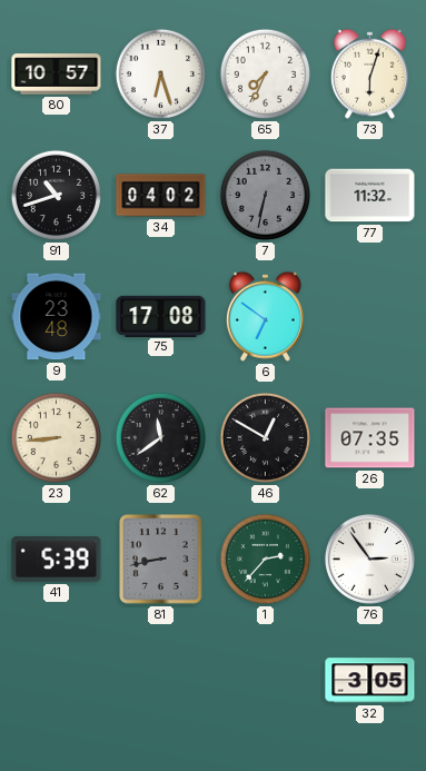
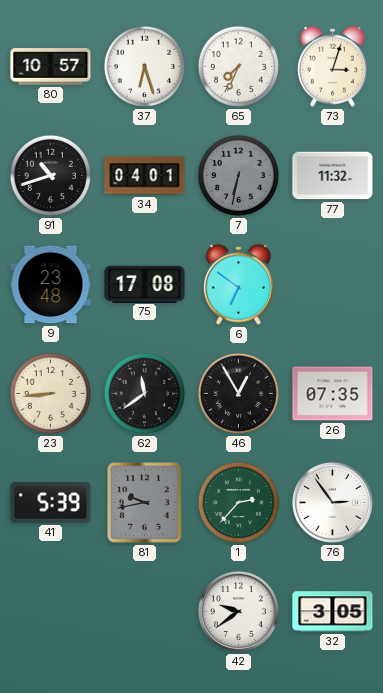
73: 6:03 -> 3:03 (332, 66)
34: 04:02 -> 04:01 (145, 176)
46: 12:50 -> 12:55 (238, 393)
81: 8:43 -> 9:43 (145, 503)
42: none -> 9:39 (238, 611)
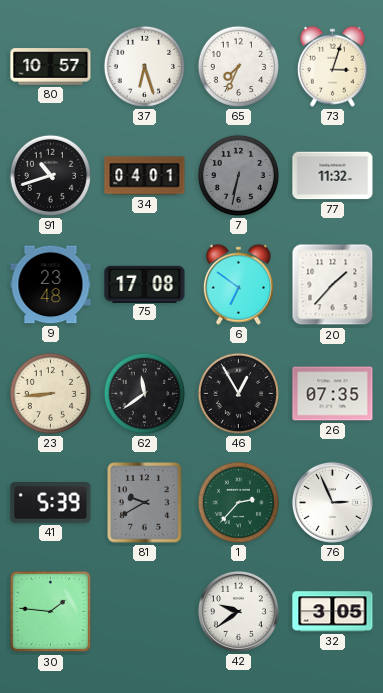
20: none -> 1:37 (333, 285)
81: 9:43 -> 9:40 (145, 503)
76: 2:54 -> 2:56 (332, 502)
30: none -> 1:46 (51, 612)
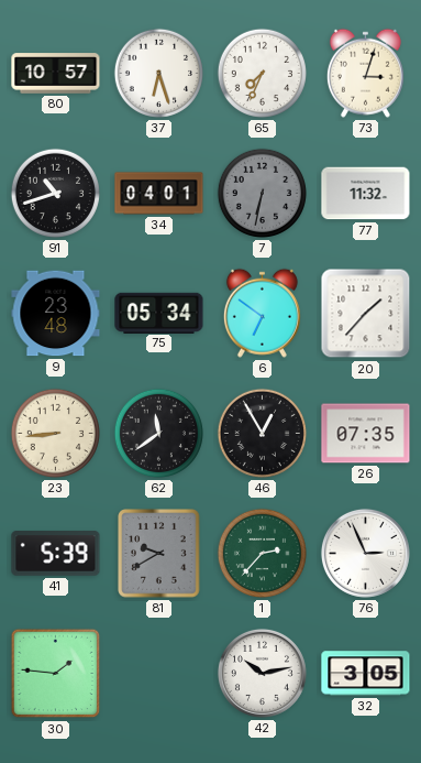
75: 17:08 -> 05:34 (159, 313)
42: 9:39 -> 10:13 (262, 673)
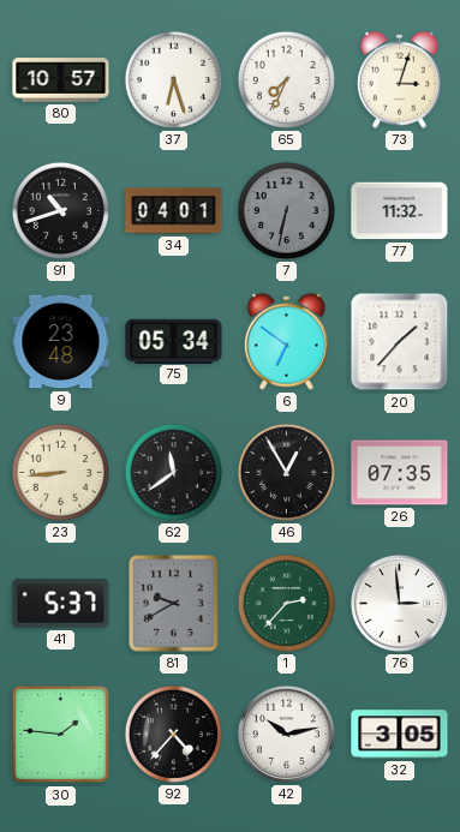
41: 5:39 -> 5:37 (61, 604)
76: 2:56 -> 2:59 (399, 603)
92: none -> 4:37 (173, 734)
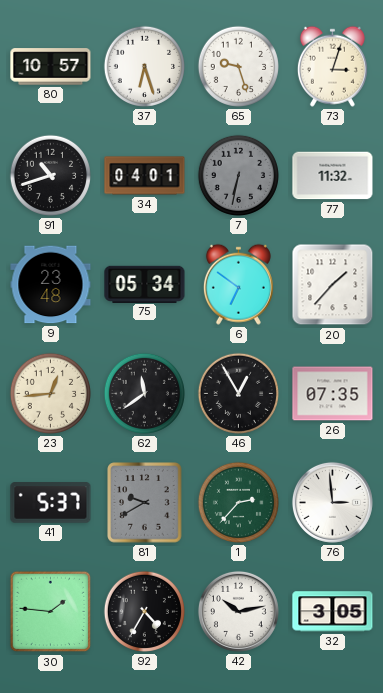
65: 7:34 -> 9:27 (238, 66)
23: 8:44 -> 12:44 (50, 393)
92: 4:37 -> 4:35 (144, 611)
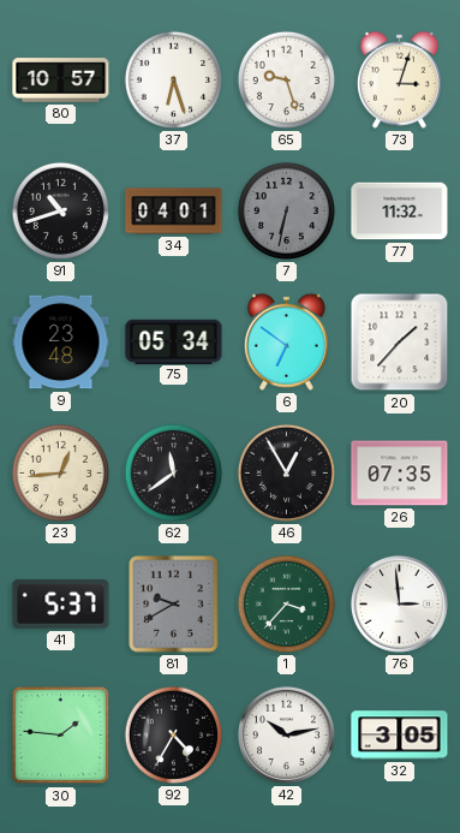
1: 2:37 -> 3:37 (286, 603)
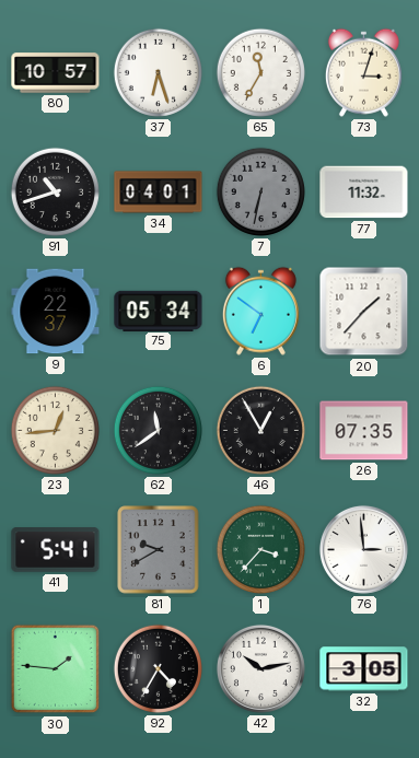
65: 9:27 -> 11:35 (260, 72)
9: 23:48 -> 22:37 (56, 312)
41: 5:37 -> 5:41 (56, 550)
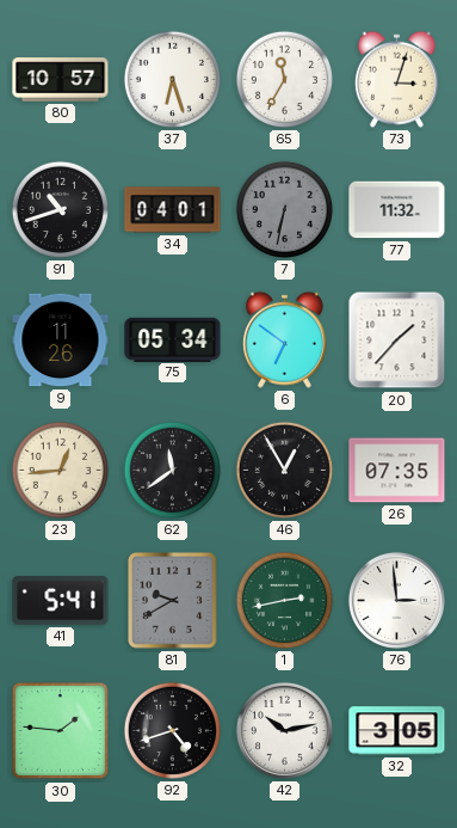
9: 22:37 -> 11:26 (61, 341)
1: 3:37 -> 2:43 (284, 600)
92: 4:35 -> 4:42 (172, 730)
